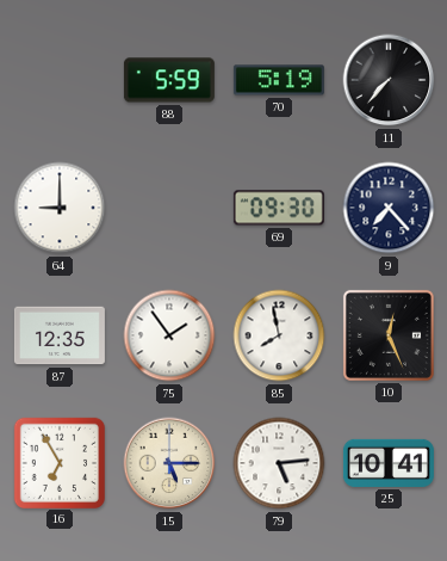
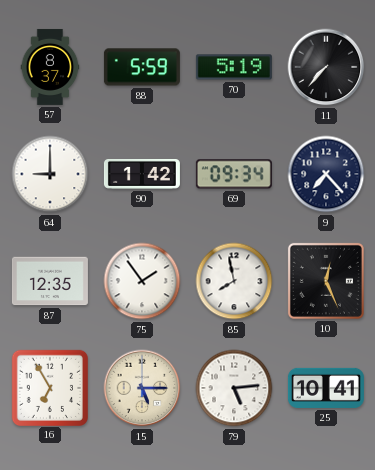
57: none -> 8:37 (50, 67)
90: none -> 1:42 (142, 175)
69: 09:30 -> 09:34 (234, 174)
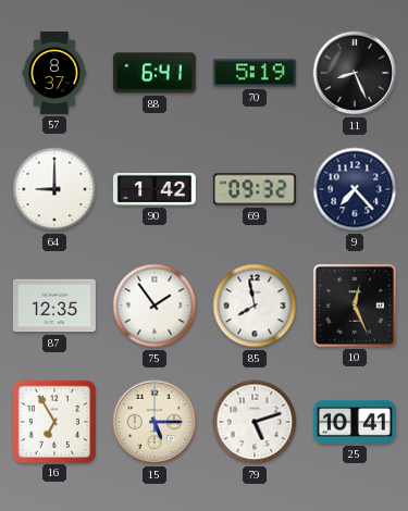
88: 5:59 -> 6:41 (154, 73)
11: 7:37 -> 8:26 (355, 73)
69: 09:34 -> 09:32 (255, 189)
79: 5:14 -> 5:12 (255, 422)
